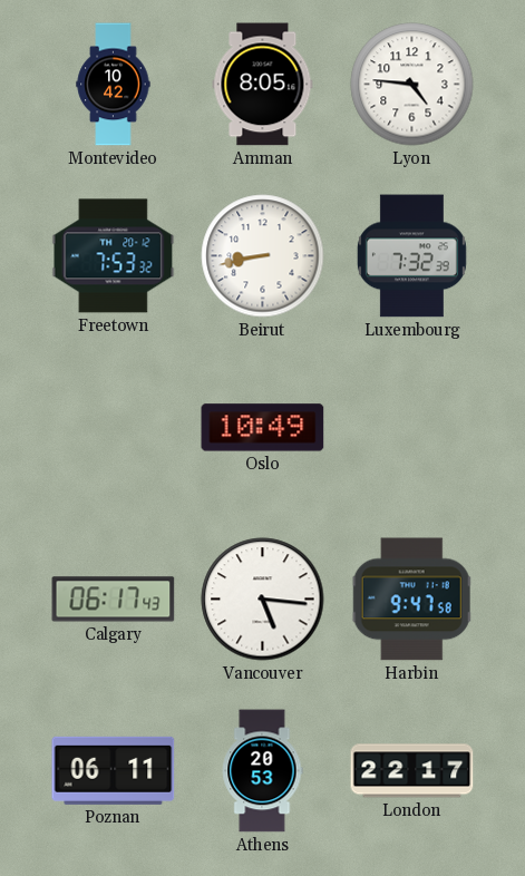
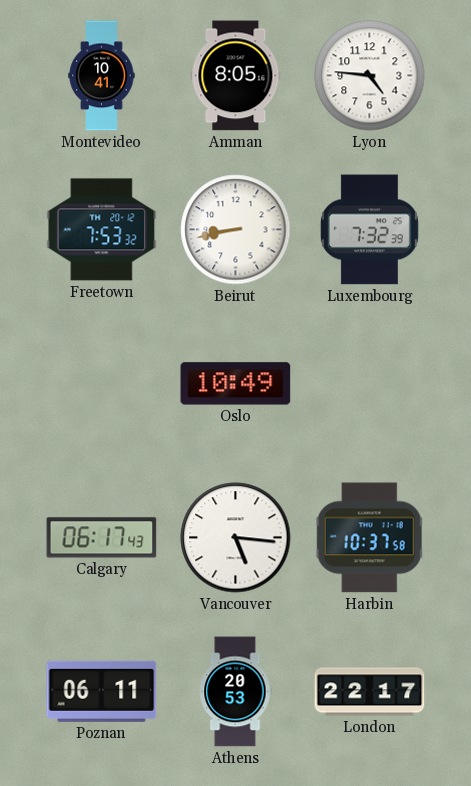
Montevideo: 10:42 -> 10:41 (102, 76)
Harbin: 9:47 -> 10:37 (370, 538)
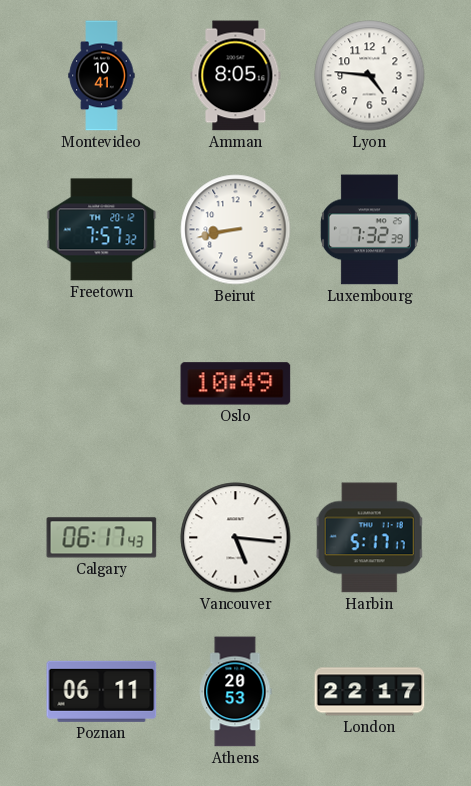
Freetown: 7:53 -> 7:57 (102, 230)
Harbin: 10:37 -> 5:17 (370, 538)
